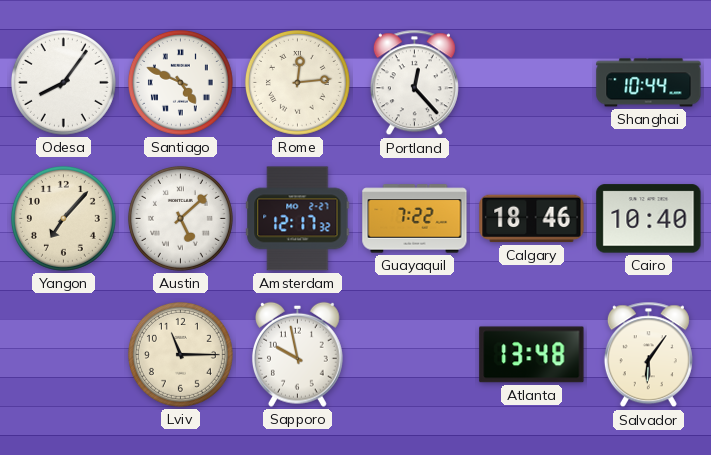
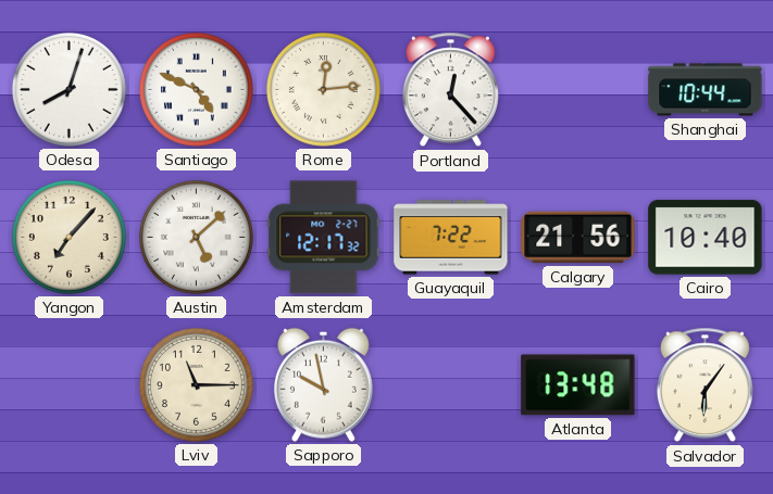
Odesa: 8:06 -> 8:03 (68, 89)
Calgary: 18:46 -> 21:56 (578, 238)
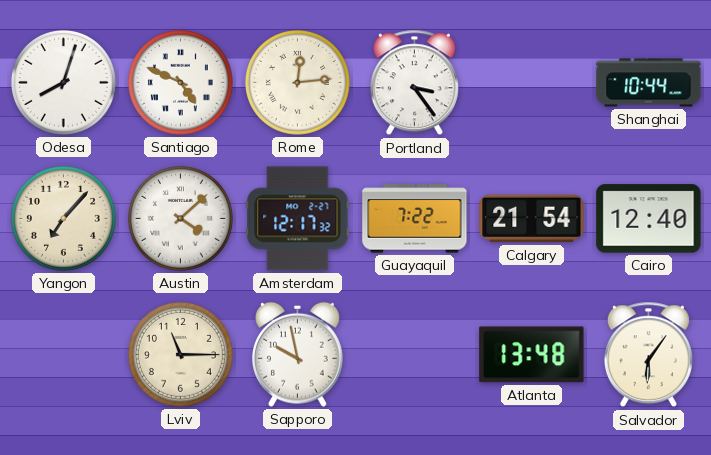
Portland: 12:23 -> 3:24 (414, 83)
Austin: 5:08 -> 4:08 (180, 218)
Calgary: 21:56 -> 21:54 (532, 219)
Cairo: 10:40 -> 12:40 (649, 219)
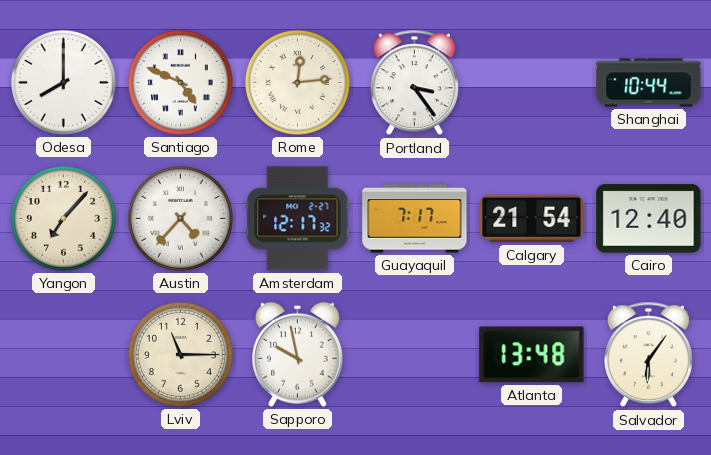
Odesa: 8:03 -> 8:00 (63, 82)
Austin: 4:08 -> 4:37 (180, 218)
Guayaquil: 7:22 -> 7:17 (415, 219)
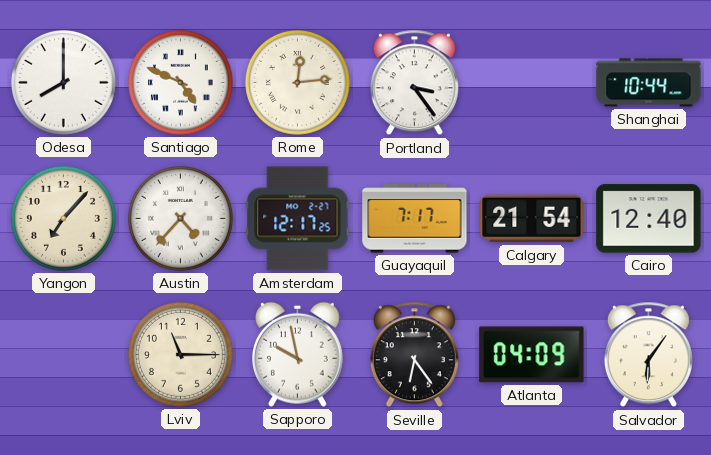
Amsterdam: 12:17:32 -> 12:17:25 (298, 219)
Seville: none -> 6:24 (414, 355)
Atlanta: 13:48 -> 04:09 (532, 355)
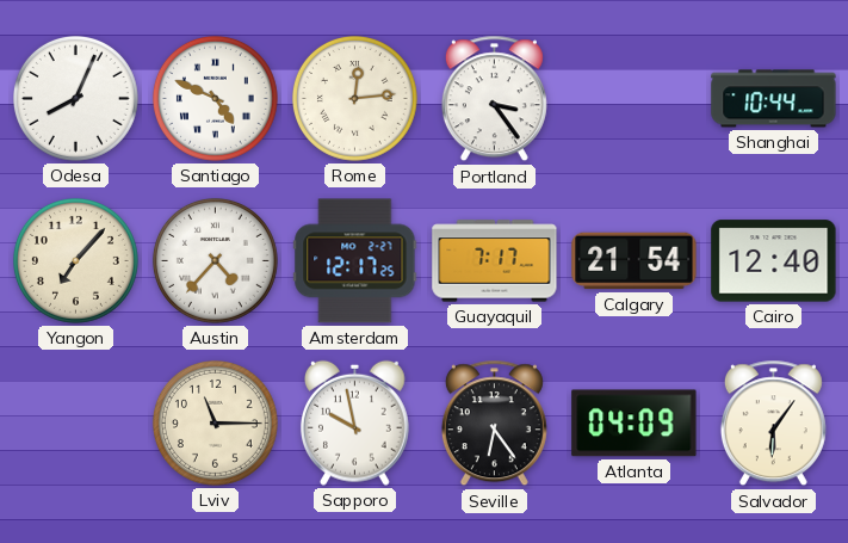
Odesa: 8:00 -> 8:04 (75, 98)
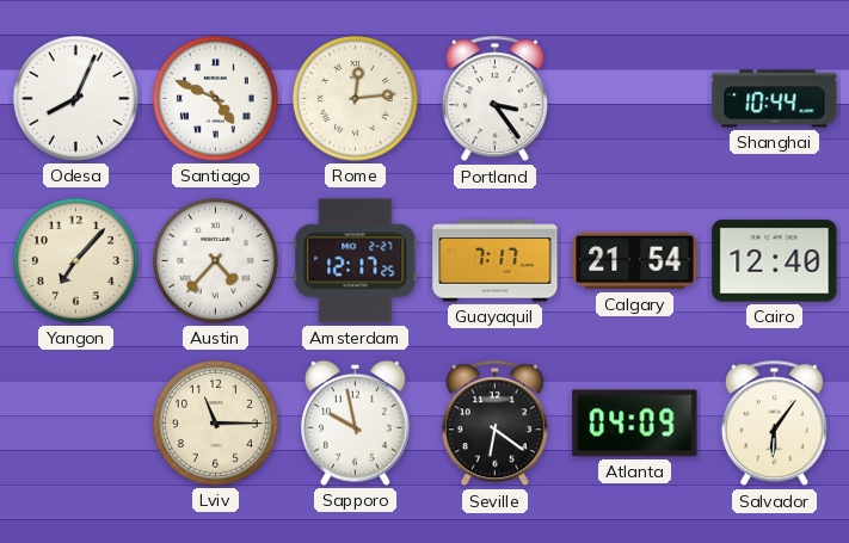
Seville: 6:24 -> 6:21 (494, 424)
